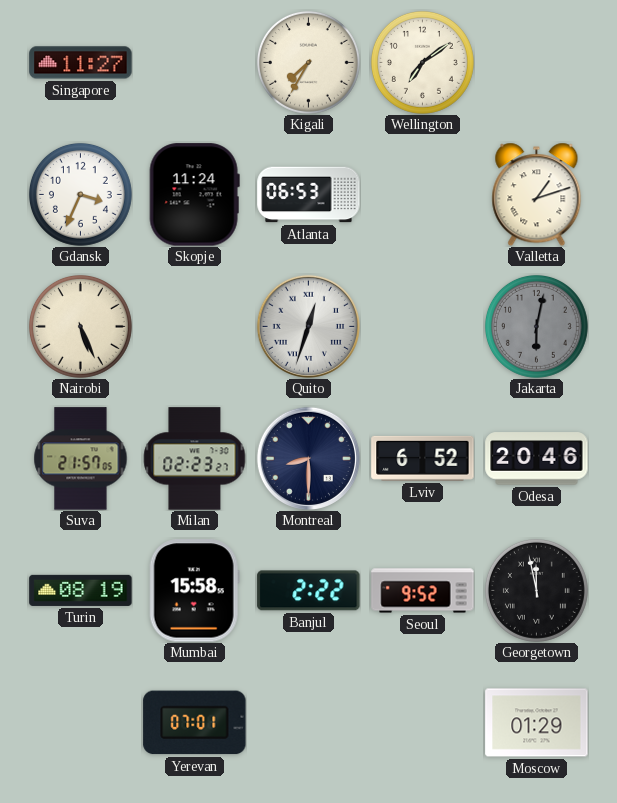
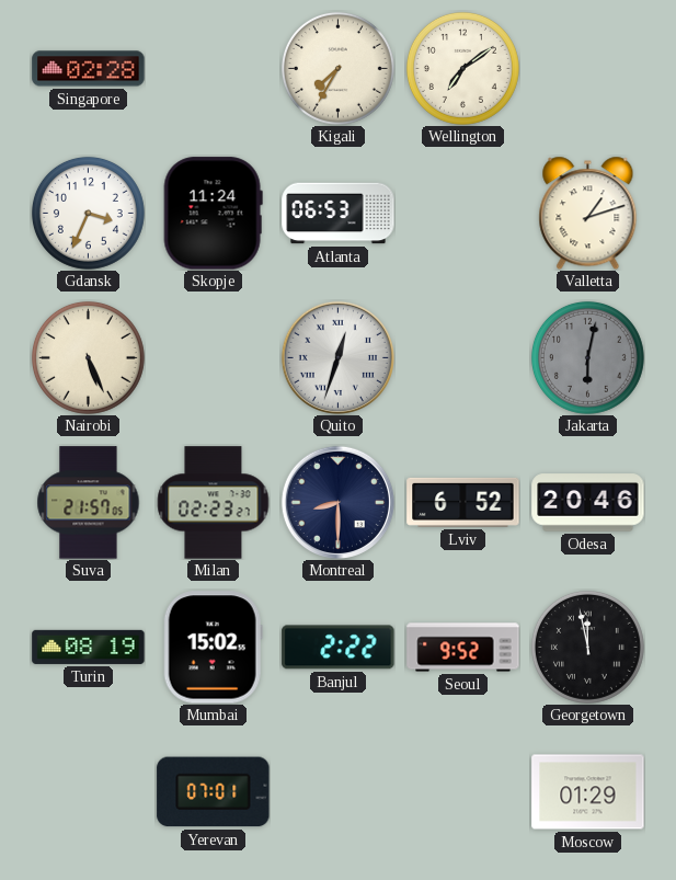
Singapore: 11:27 -> 02:28 (89, 69)
Mumbai: 15:58 -> 15:02 (213, 648)
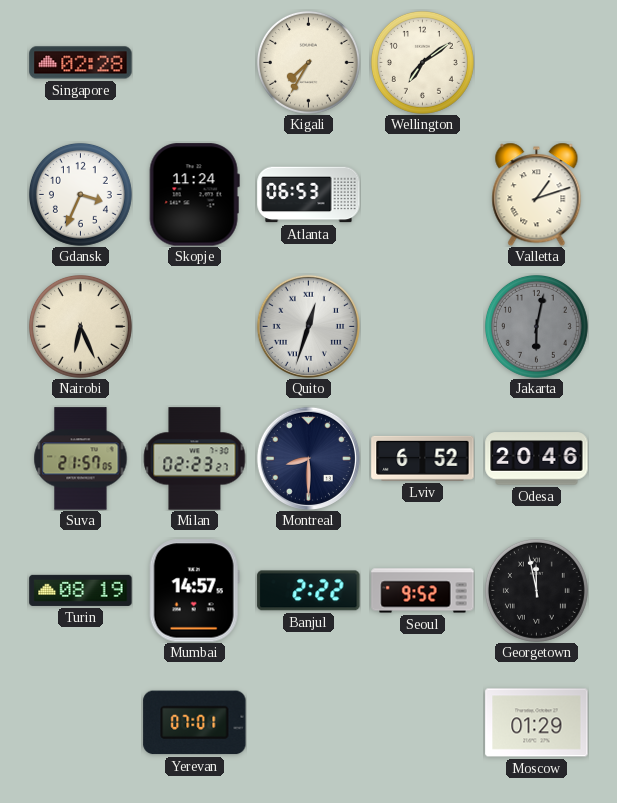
Nairobi: 5:26 -> 6:26 (80, 326)
Mumbai: 15:02 -> 14:57 (194, 591)
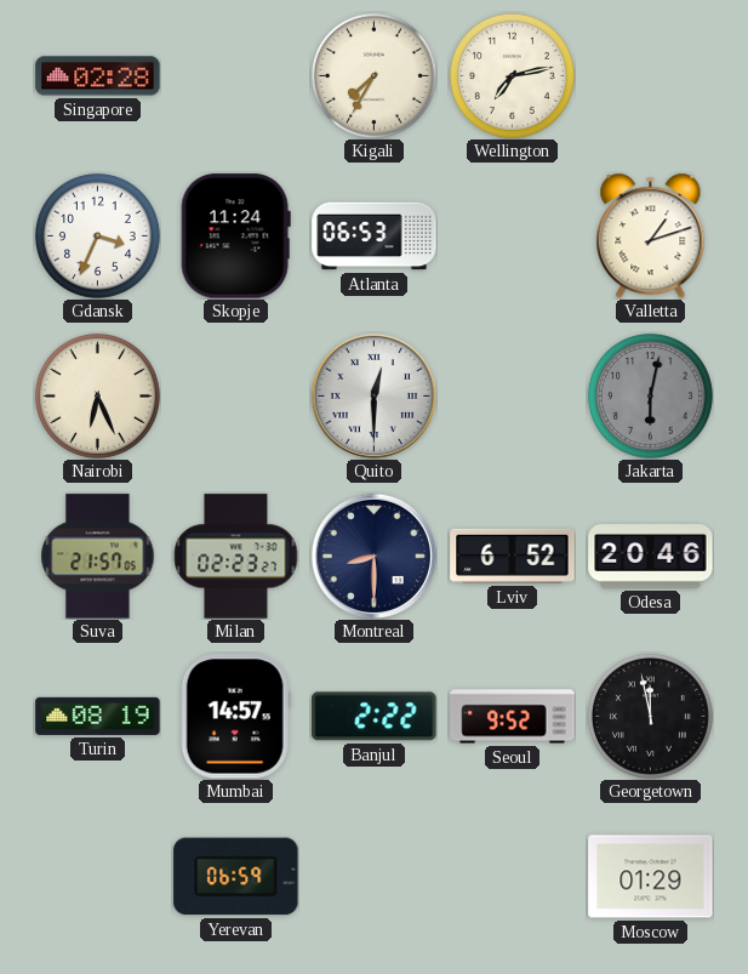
Wellington: 7:09 -> 7:13 (512, 75)
Quito: 12:33 -> 12:30 (373, 395)
Yerevan: 07:01 -> 06:59 (236, 877)
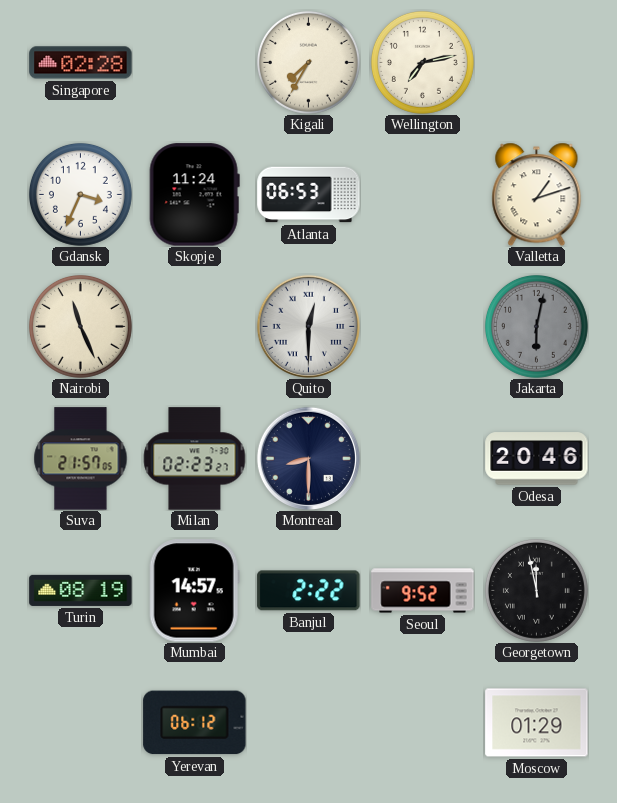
Nairobi: 6:26 -> 11:26 (80, 326)
Lviv: 6:52 -> none (513, 556)
Yerevan: 06:59 -> 06:12 (195, 723)
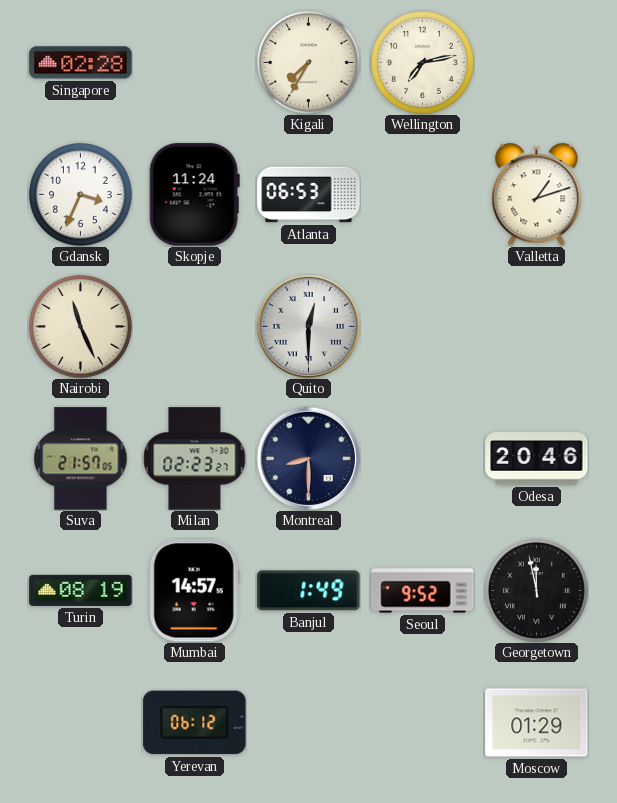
Jakarta: 6:02 -> none (536, 326)
Banjul: 2:22 -> 1:49 (309, 591)
